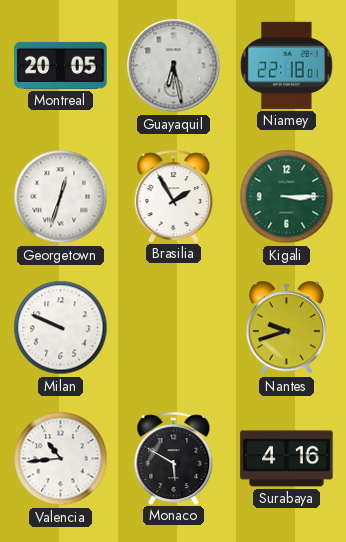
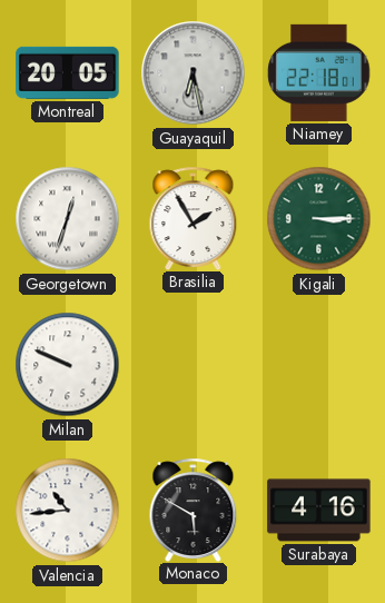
Nantes: 9:42 -> none (286, 328)
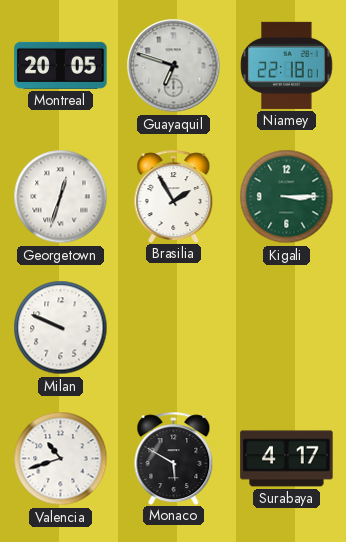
Guayaquil: 6:28 -> 6:48 (174, 66)
Valencia: 10:44 -> 10:42 (61, 459)
Surabaya: 4:16 -> 4:17 (287, 459)
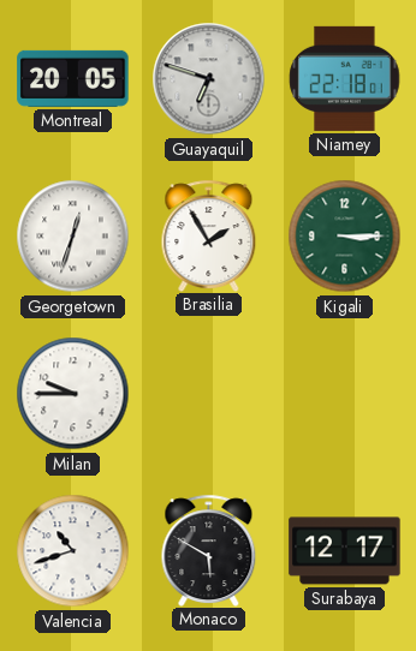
Milan: 9:49 -> 9:45 (73, 394)
Surabaya: 4:17 -> 12:17 (345, 551)
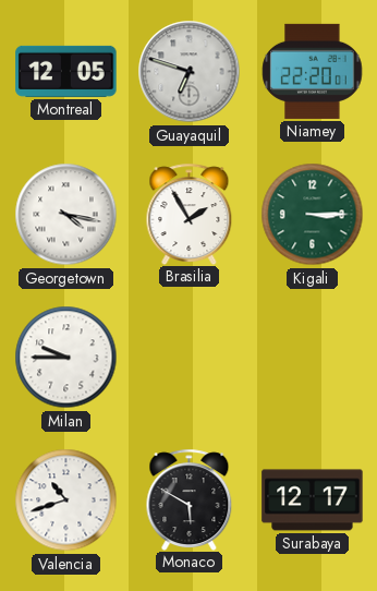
Montreal: 20:05 -> 12:05 (66, 71)
Niamey: 22:18 -> 22:20 (313, 71)
Georgetown: 12:33 -> 4:17 (66, 215)
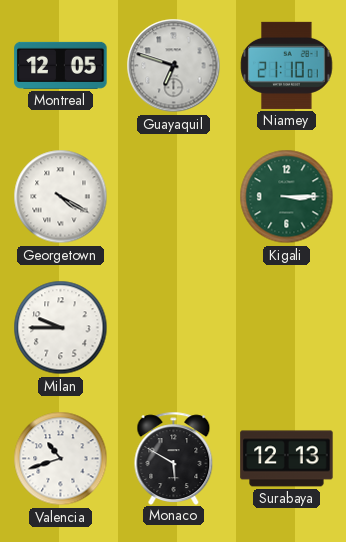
Niamey: 22:20 -> 21:10 (287, 65)
Georgetown: 4:17 -> 4:20 (61, 197)
Brasilia: 1:55 -> none (190, 214)
Surabaya: 12:17 -> 12:13 (287, 459)
